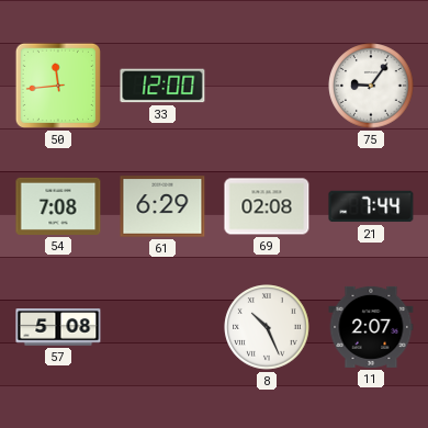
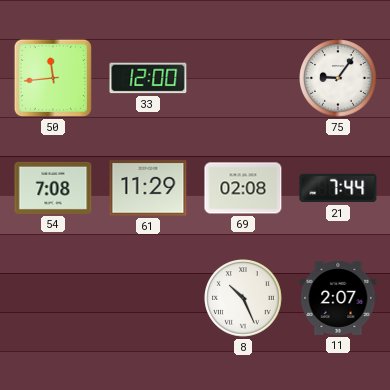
61: 6:29 -> 11:29 (148, 188)
57: 5:08 -> none (58, 327)
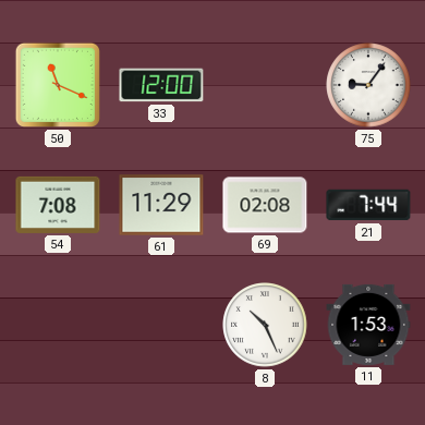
50: 11:44 -> 11:19 (58, 85)
11: 2:07 -> 1:53 (368, 325)
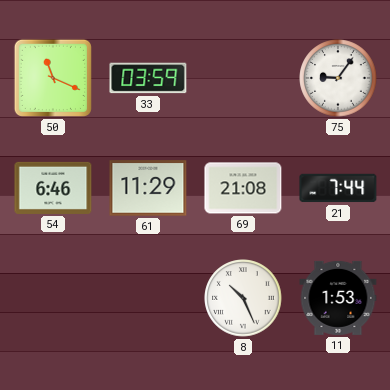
33: 12:00 -> 03:59 (148, 78)
54: 7:08 -> 6:46 (53, 188)
69: 02:08 -> 21:08 (243, 188)
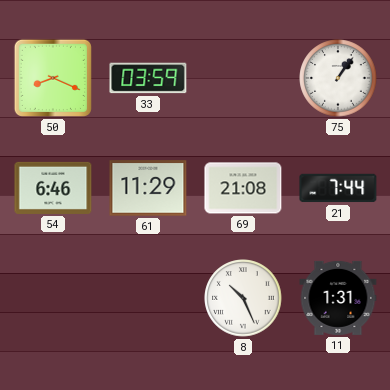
50: 11:19 -> 8:19 (53, 78)
75: 9:06 -> 1:06 (338, 78)
11: 1:53 -> 1:31 (338, 298)
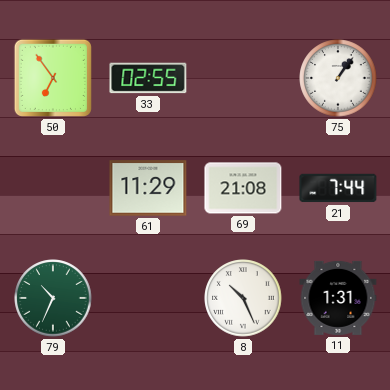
50: 8:19 -> 6:54 (53, 78)
33: 03:59 -> 02:55 (148, 78)
54: 6:46 -> none (53, 188)
79: none -> 10:34 (53, 298)
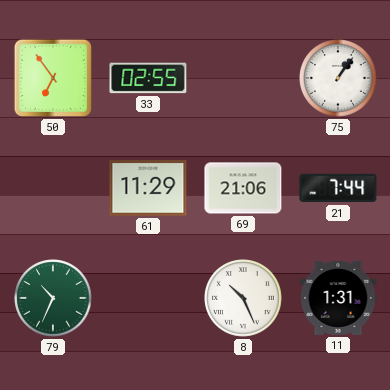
69: 21:08 -> 21:06 (243, 188)
